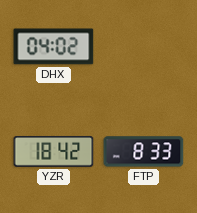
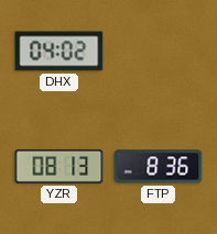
YZR: 18:42 -> 08:13 (59, 166)
FTP: 8:33 -> 8:36 (159, 167)
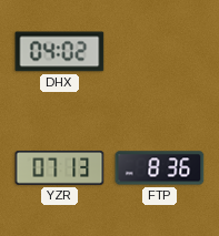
YZR: 08:13 -> 07:13 (60, 167)
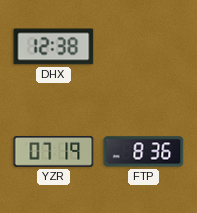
DHX: 04:02 -> 12:38 (54, 47)
YZR: 07:13 -> 07:19 (54, 151)
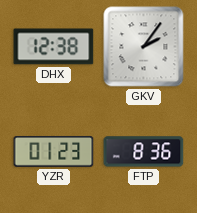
GKV: none -> 2:06 (144, 47)
YZR: 07:19 -> 01:23 (54, 151)
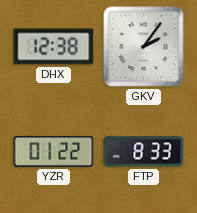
YZR: 01:23 -> 01:22 (54, 151)
FTP: 8:36 -> 8:33 (144, 152)
